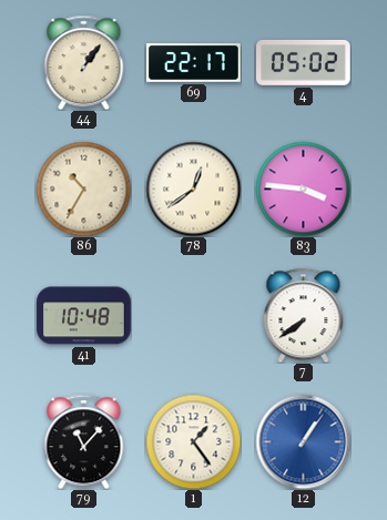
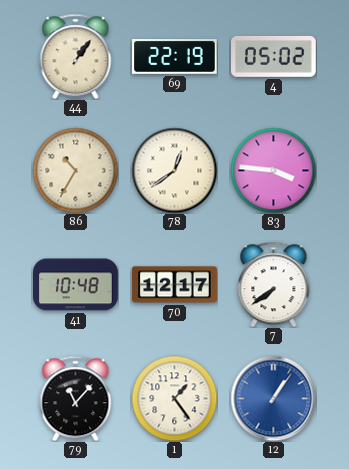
69: 22:17 -> 22:19 (175, 57)
70: none -> 12:17 (175, 285)
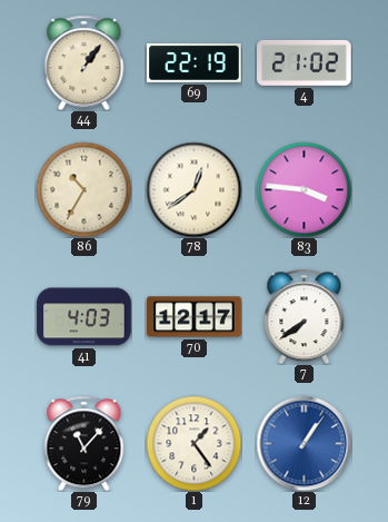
4: 05:02 -> 21:02 (305, 62)
41: 10:48 -> 4:03 (84, 317)
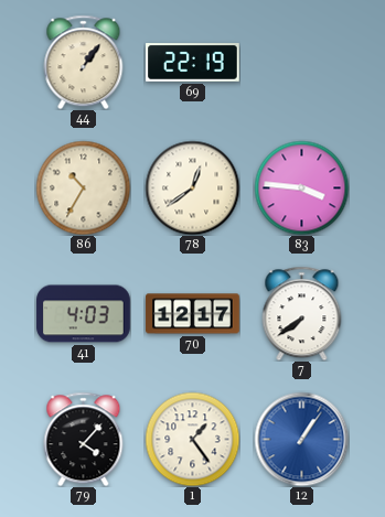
4: 21:02 -> none (305, 62)
79: 11:07 -> 4:07 (84, 439)
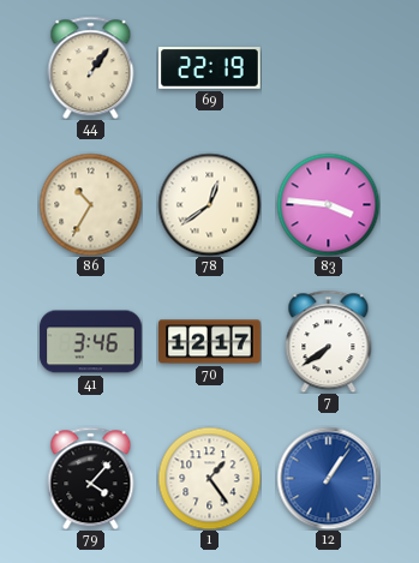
41: 4:03 -> 3:46 (91, 342)
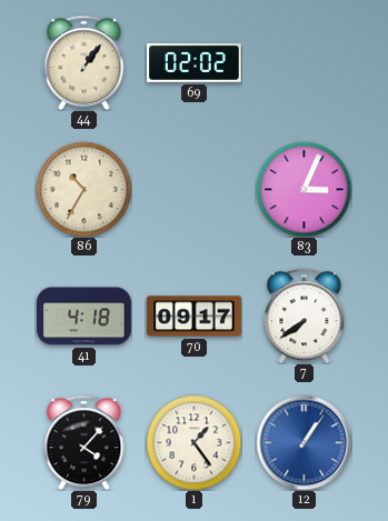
69: 22:19 -> 02:02 (195, 63)
78: 12:39 -> none (209, 204)
83: 3:46 -> 3:04 (304, 189)
41: 3:46 -> 4:18 (84, 317)
70: 12:17 -> 09:17 (195, 317)
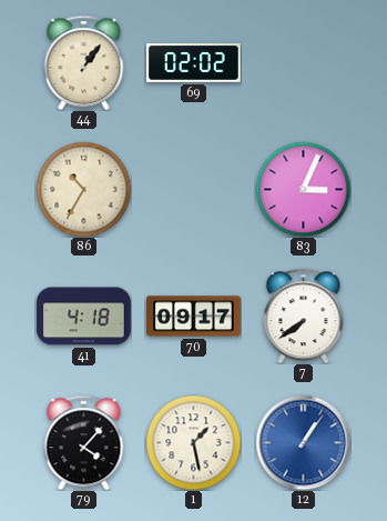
1: 1:24 -> 1:28 (193, 442)
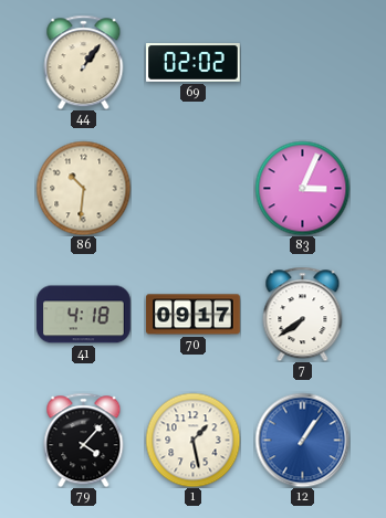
86: 10:35 -> 10:31 (83, 188)
